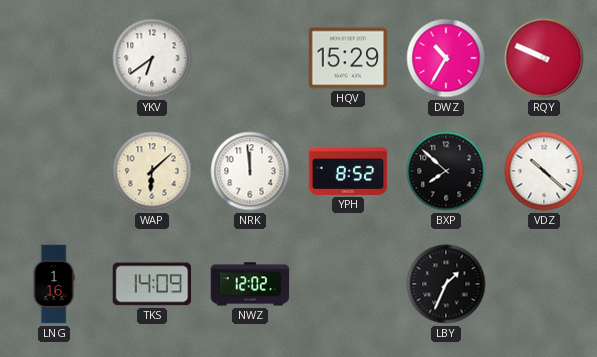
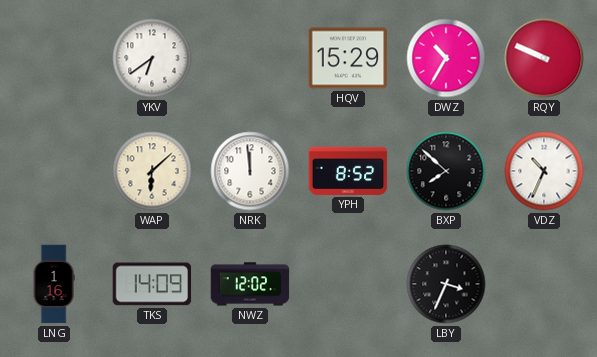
VDZ: 10:22 -> 10:34 (544, 171)
LBY: 1:34 -> 3:34 (446, 284)
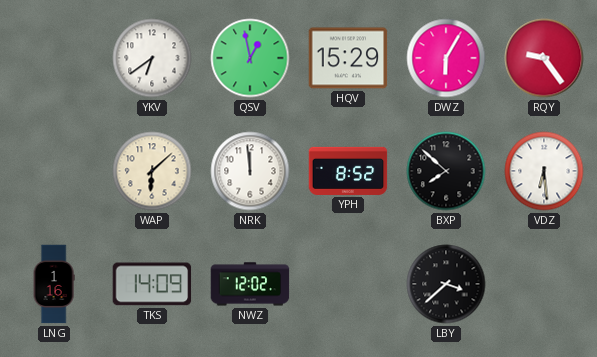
QSV: none -> 12:58 (250, 58)
DWZ: 10:35 -> 6:05 (446, 58)
RQY: 9:49 -> 9:24 (544, 58)
VDZ: 10:34 -> 6:29 (544, 171)
LBY: 3:34 -> 3:38 (446, 284)
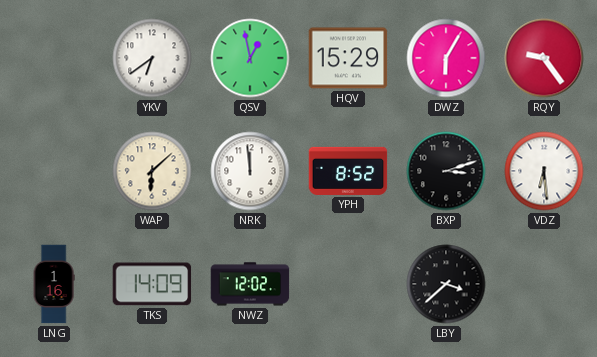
BXP: 7:52 -> 3:12 (446, 171)
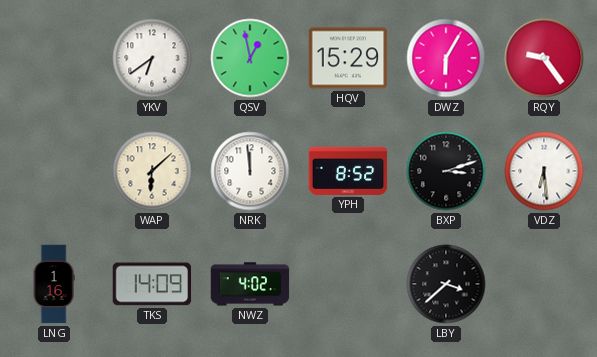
NWZ: 12:02 -> 4:02 (250, 284)
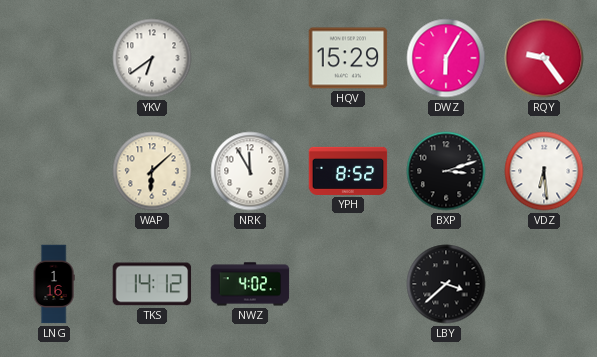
QSV: 12:58 -> none (250, 58)
NRK: 11:59 -> 11:55 (250, 171)
TKS: 14:09 -> 14:12 (152, 284)
